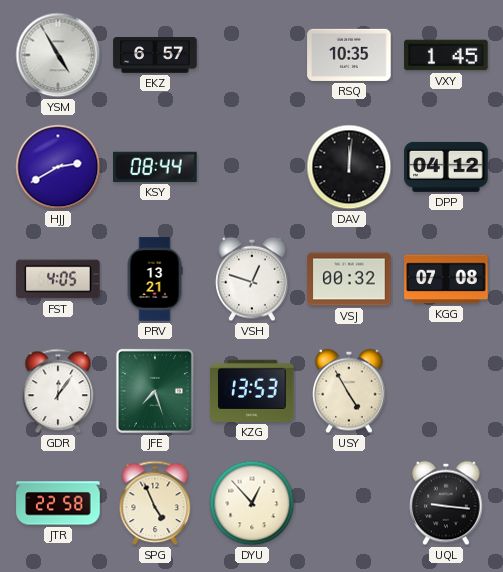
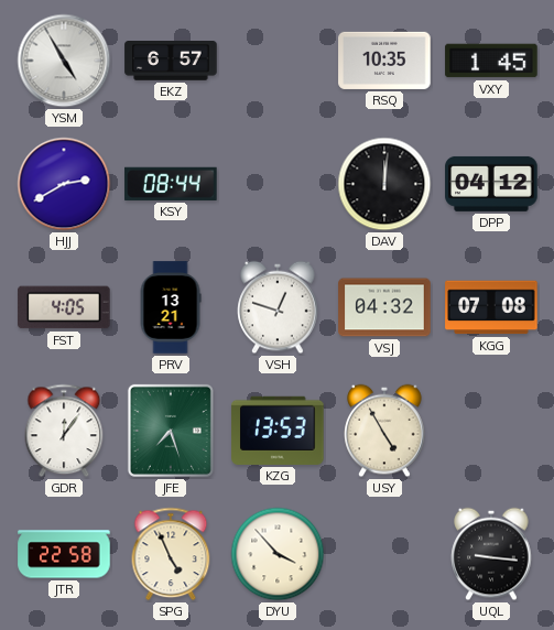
VSJ: 00:32 -> 04:32 (384, 307)
DYU: 12:53 -> 3:53 (278, 554)
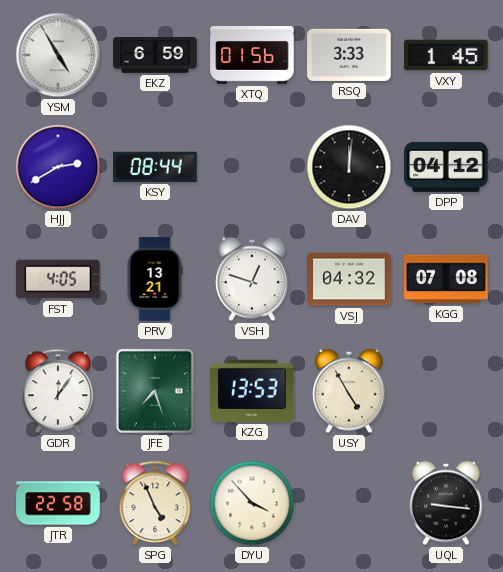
EKZ: 6:57 -> 6:59 (155, 55)
XTQ: none -> 01:56 (252, 55)
RSQ: 10:35 -> 3:33 (349, 55)
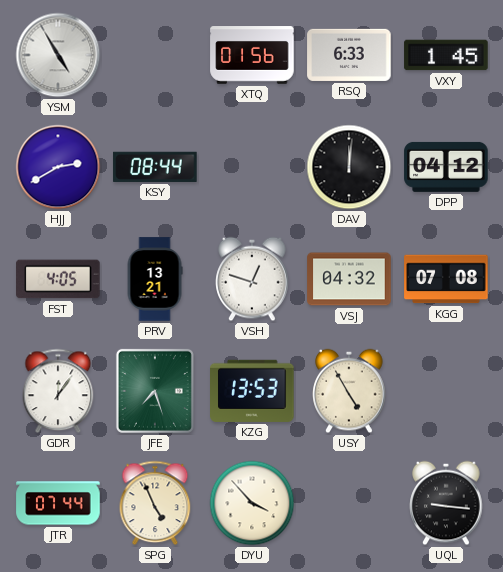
EKZ: 6:59 -> none (155, 55)
RSQ: 3:33 -> 6:33 (349, 55)
JTR: 22:58 -> 07:44 (58, 503)
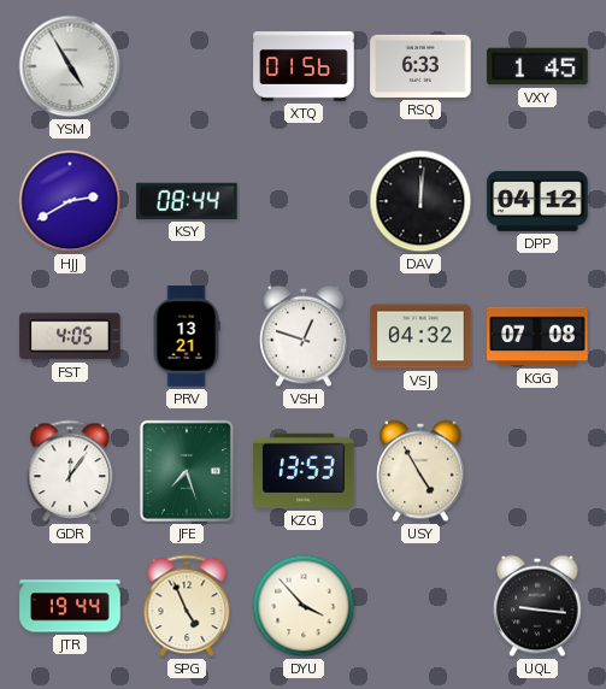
JTR: 07:44 -> 19:44 (70, 606)
